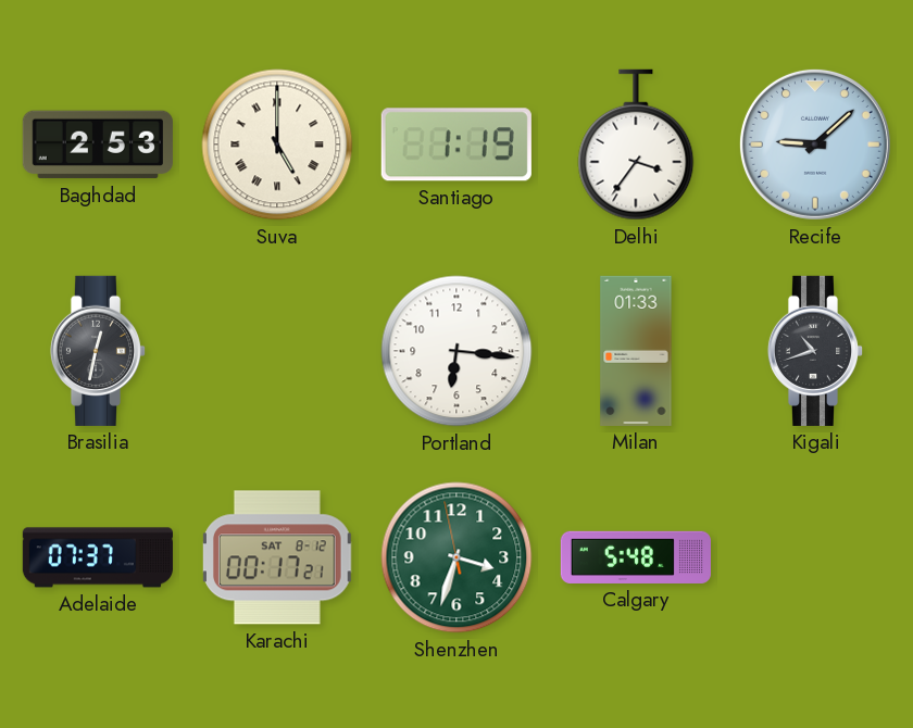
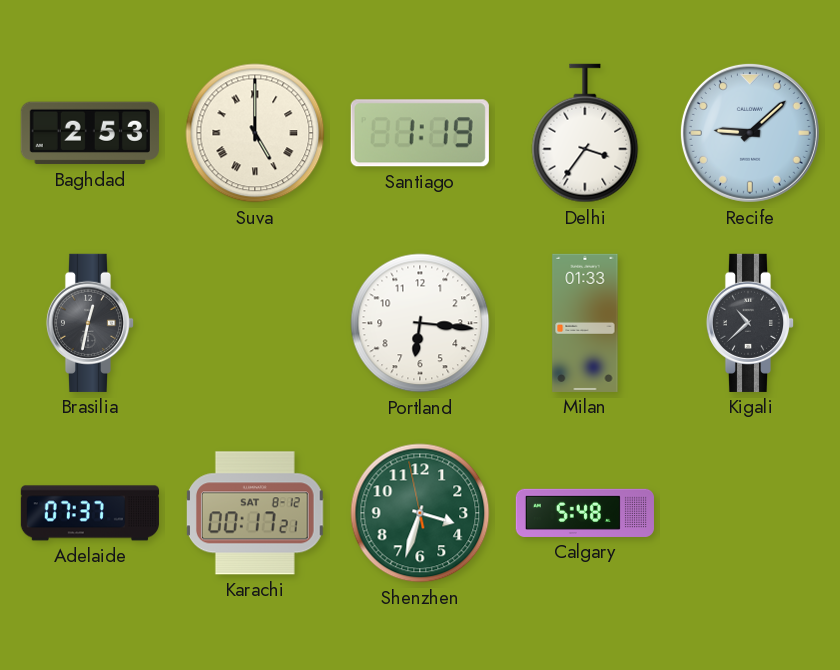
Kigali: 10:42 -> 10:38 (750, 323)
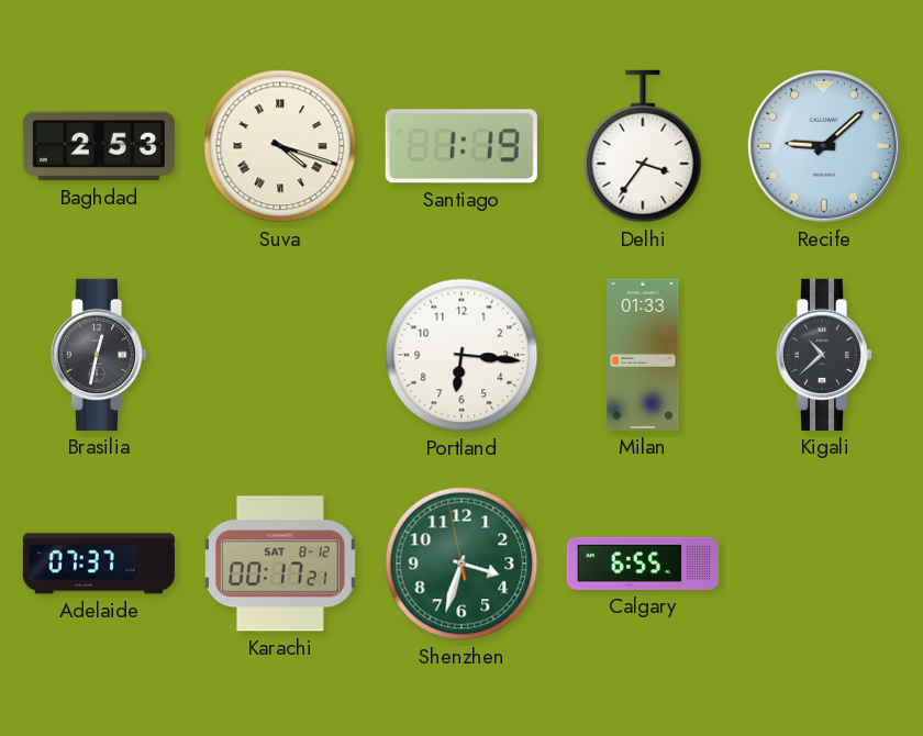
Suva: 5:00 -> 4:18 (280, 146)
Calgary: 5:48 -> 6:55 (643, 564)
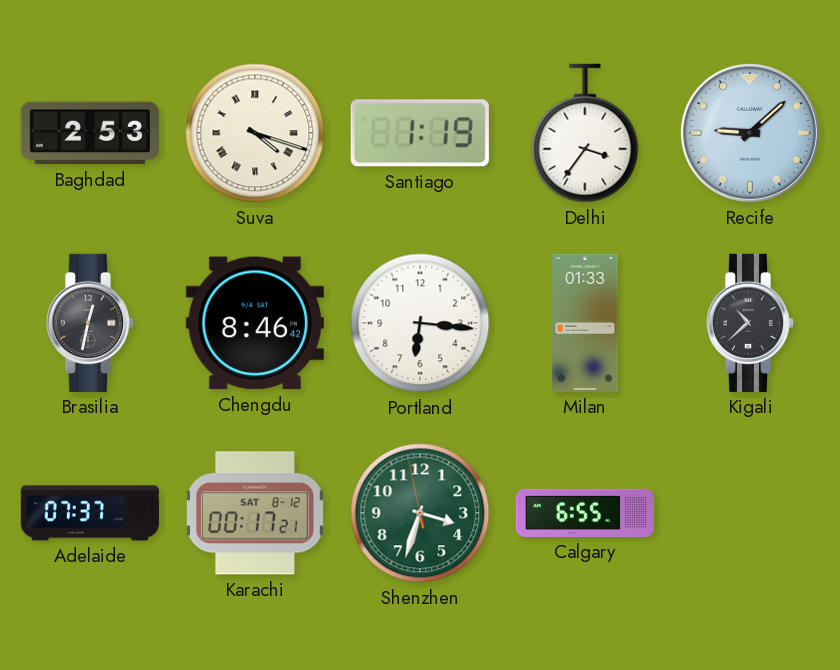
Chengdu: none -> 8:46 (255, 323)
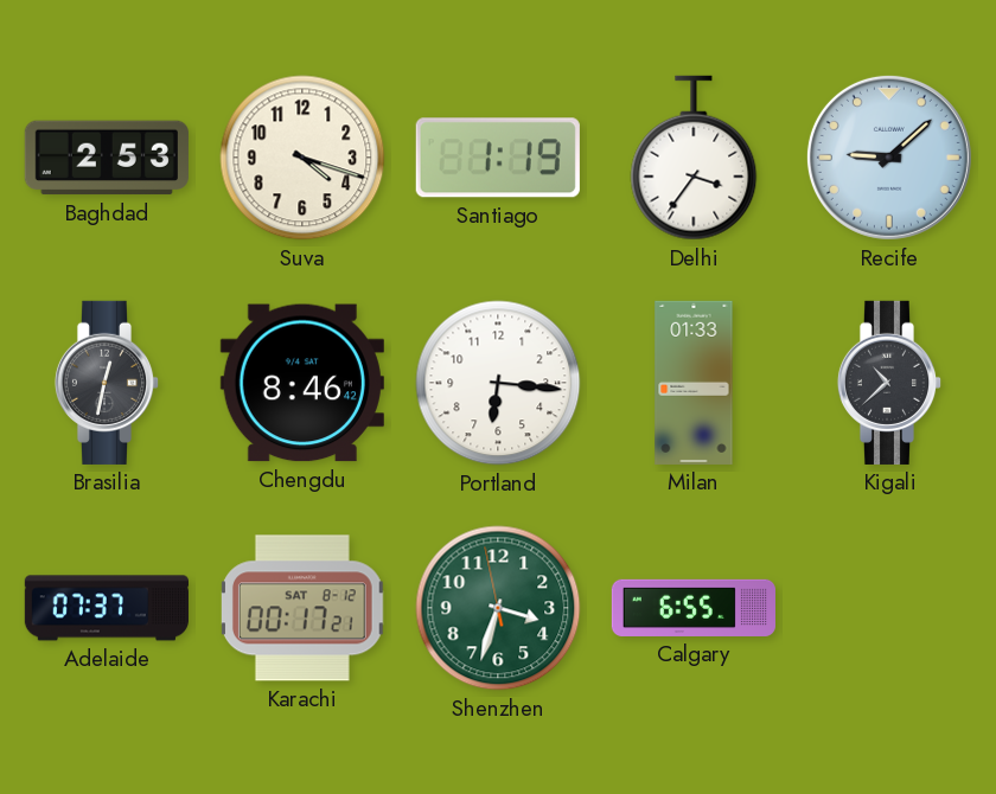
Suva numerals: Roman -> Arabic (302, 158)
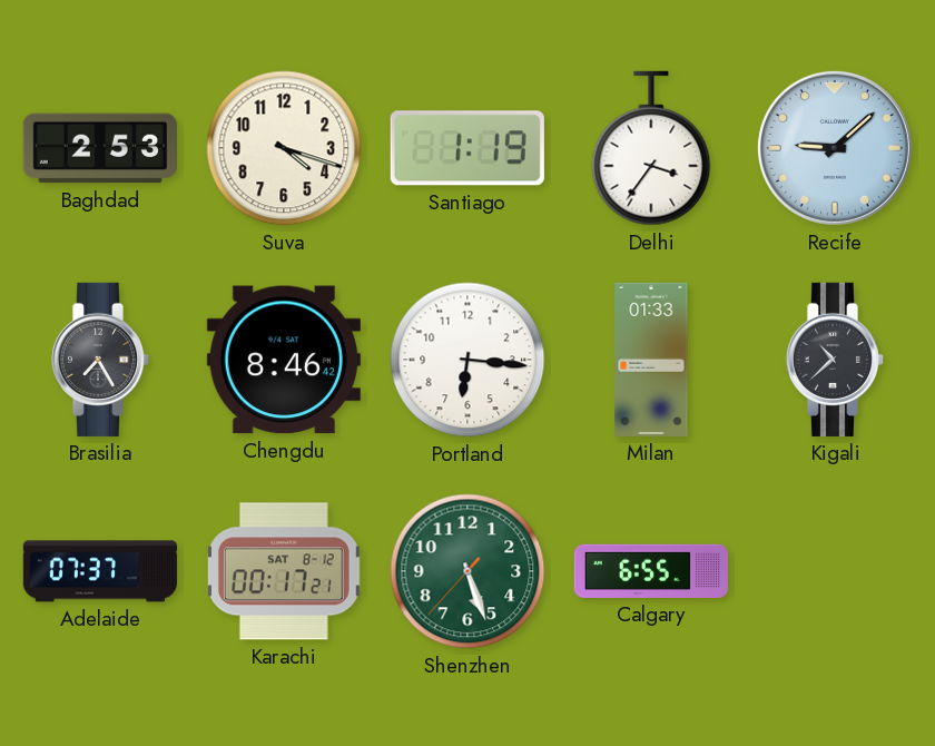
Brasilia: 12:32 -> 7:25 (100, 360)
Shenzhen: 3:32 -> 5:26 (467, 571)
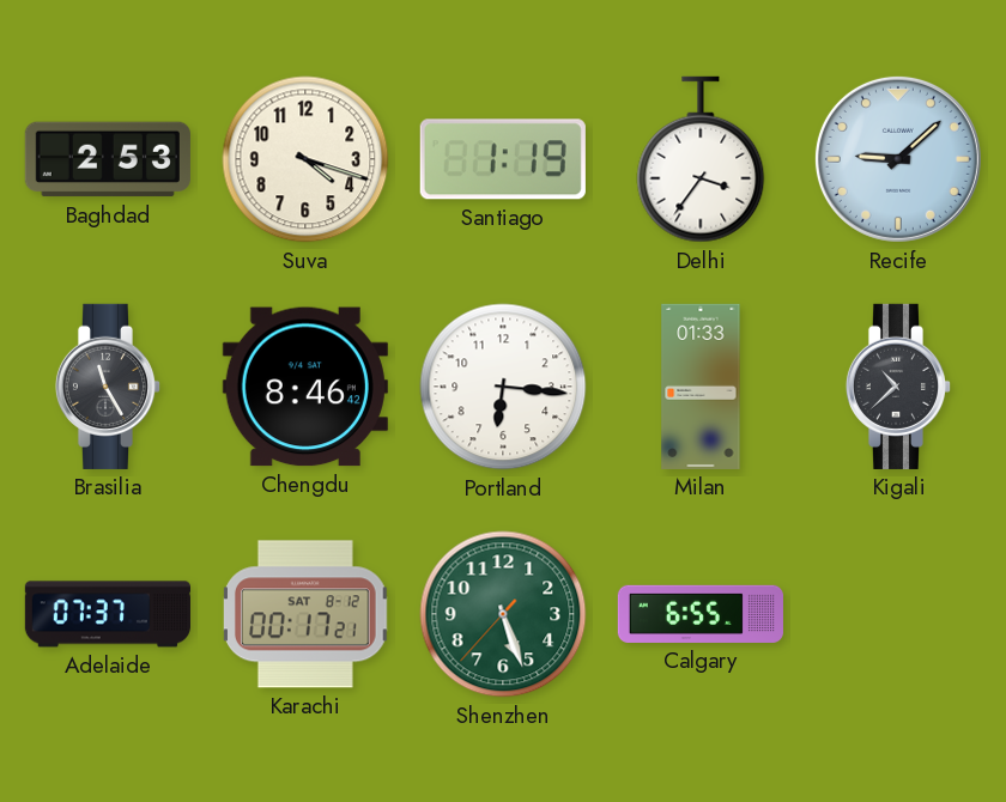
Brasilia: 7:25 -> 11:25 (108, 387)
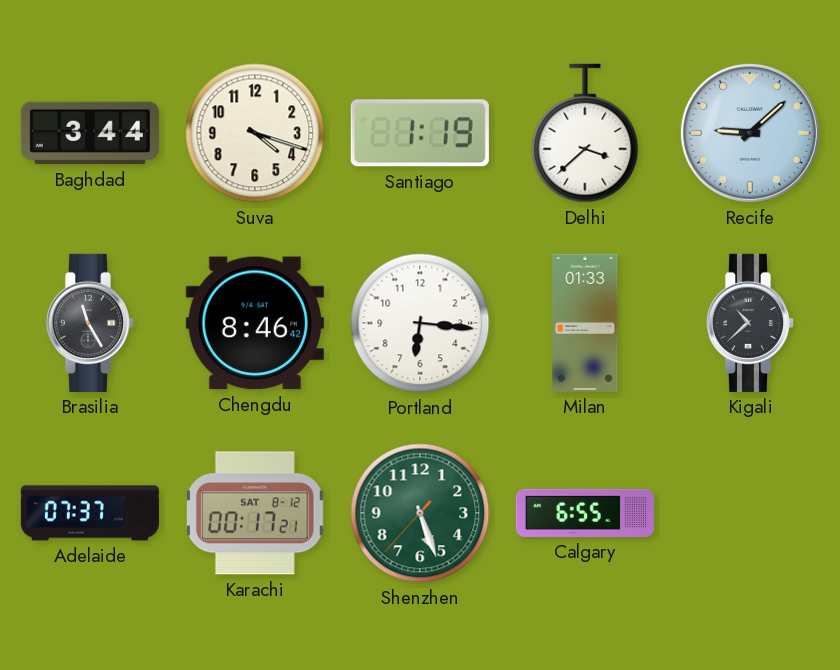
Baghdad: 2:53 -> 3:44 (90, 133)
Delhi: 3:36 -> 3:38 (585, 133)
